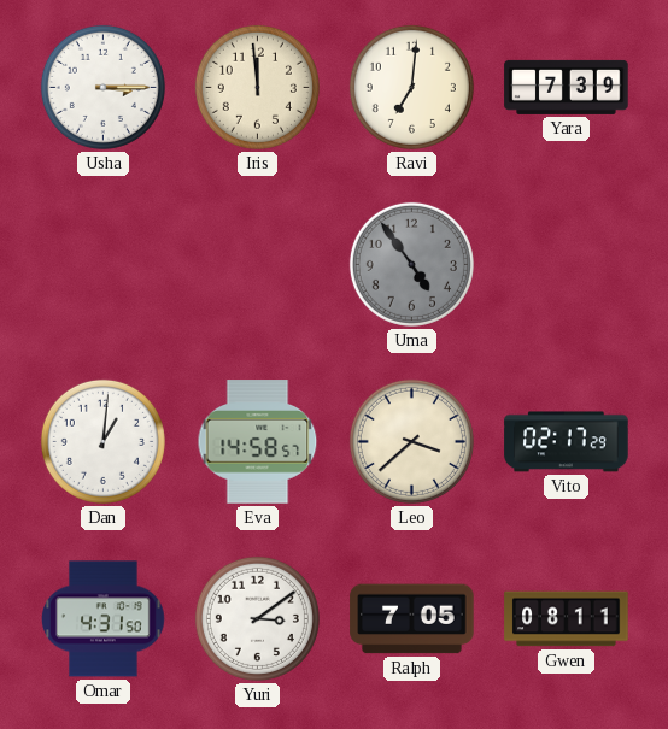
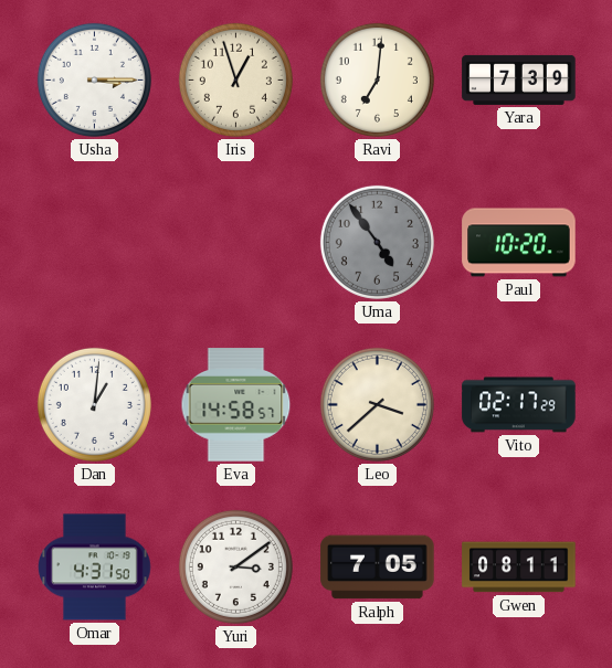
Iris: 11:59 -> 12:57 (235, 79)
Paul: none -> 10:20 (519, 243)
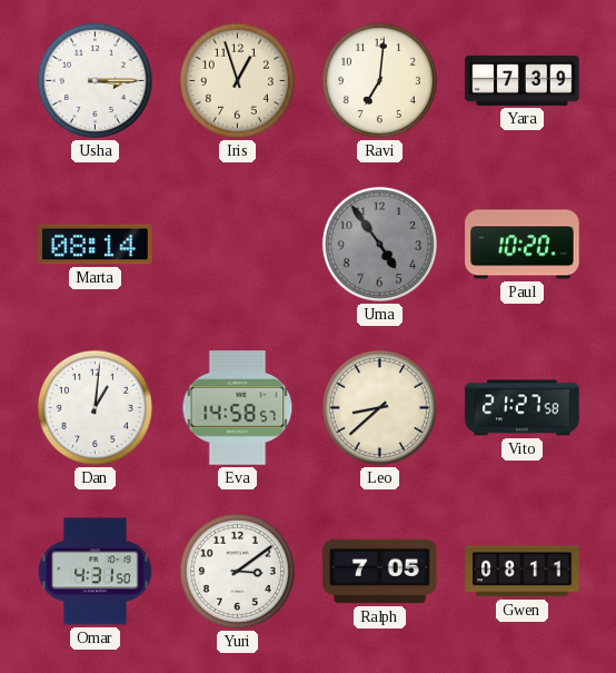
Marta: none -> 08:14 (96, 245)
Leo: 3:38 -> 8:38 (379, 407)
Vito: 02:17 -> 21:27 (523, 408)
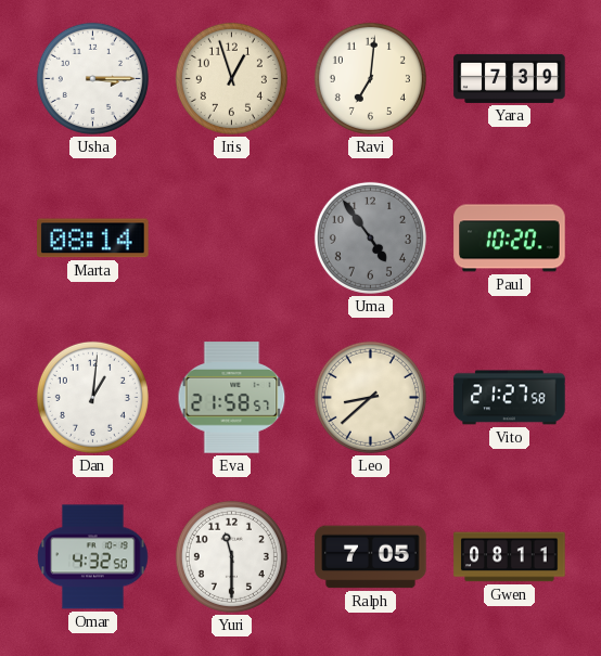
Eva: 14:58 -> 21:58 (232, 398)
Omar: 4:31 -> 4:32 (93, 557)
Yuri: 3:09 -> 11:30 (231, 556)
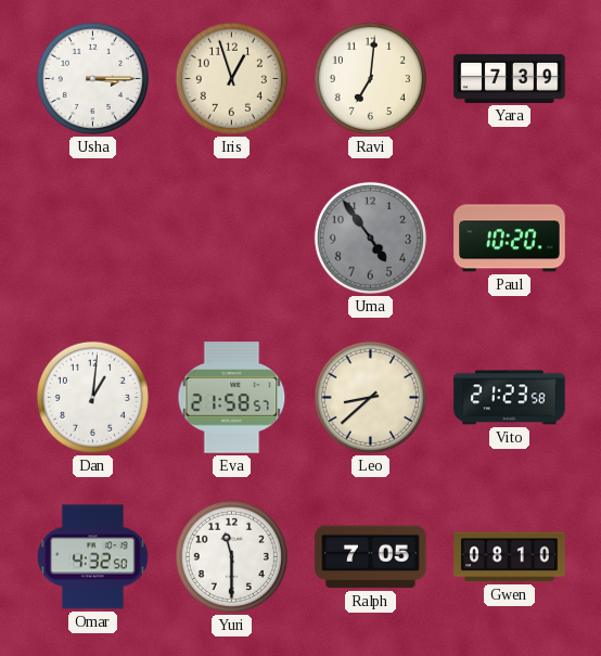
Marta: 08:14 -> none (93, 239)
Vito: 21:27 -> 21:23 (510, 398)
Gwen: 08:11 -> 08:10 (510, 557)
